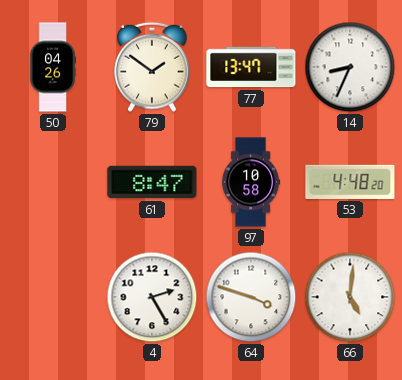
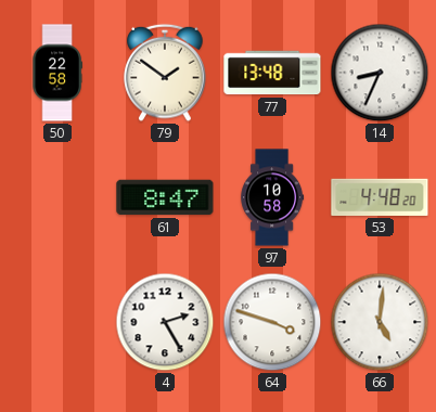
50: 04:26 -> 22:58 (57, 73)
77: 13:47 -> 13:48 (272, 73)
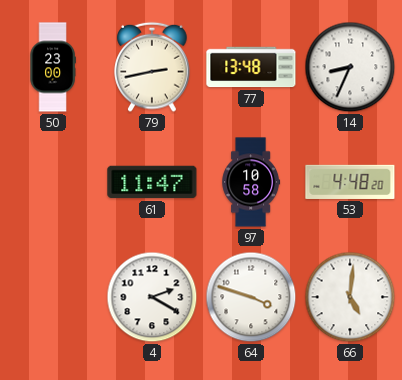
50: 22:58 -> 23:00 (53, 67)
79: 1:51 -> 2:43 (152, 67)
61: 8:47 -> 11:47 (152, 182)
4: 2:25 -> 2:20 (152, 297)
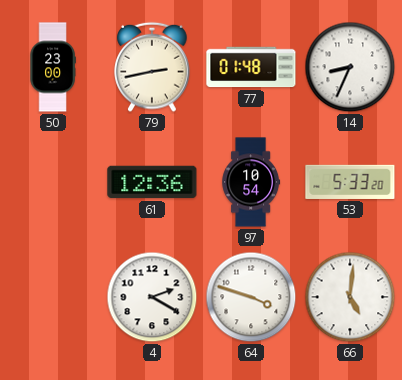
77: 13:48 -> 01:48 (251, 67)
61: 11:47 -> 12:36 (152, 182)
97: 10:58 -> 10:54 (251, 182)
53: 4:48 -> 5:33 (350, 182)
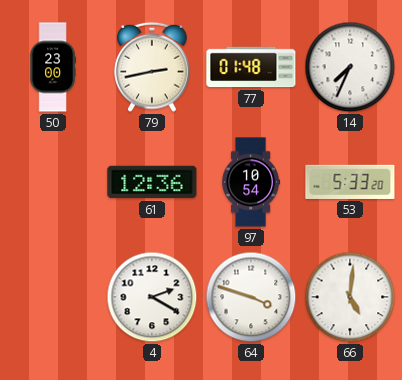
14: 8:34 -> 7:34 (350, 67)
